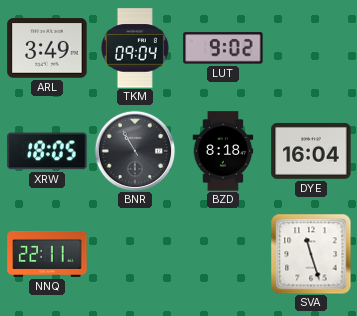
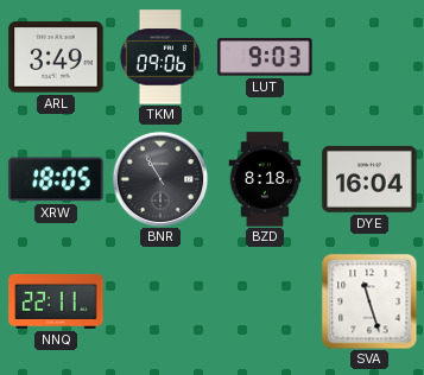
TKM: 09:04 -> 09:06 (160, 57)
LUT: 9:02 -> 9:03 (265, 57)
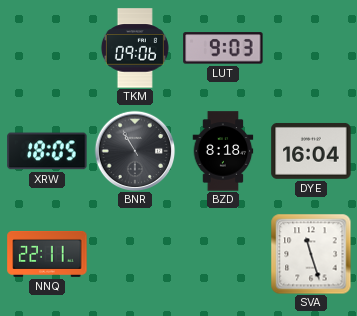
ARL: 3:49 -> none (56, 57)
